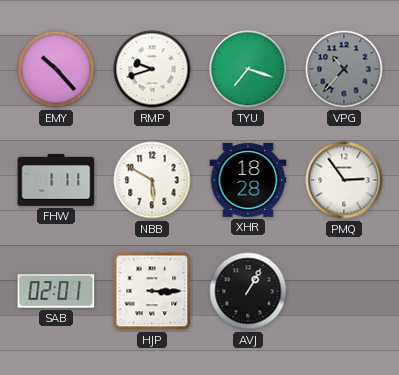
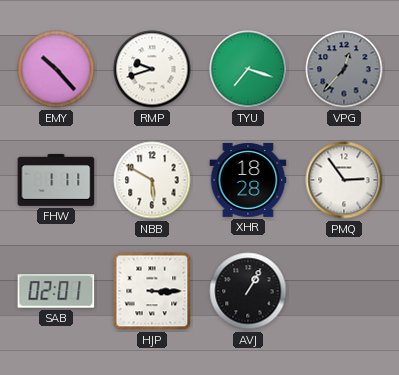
VPG: 10:37 -> 12:37 (344, 69)
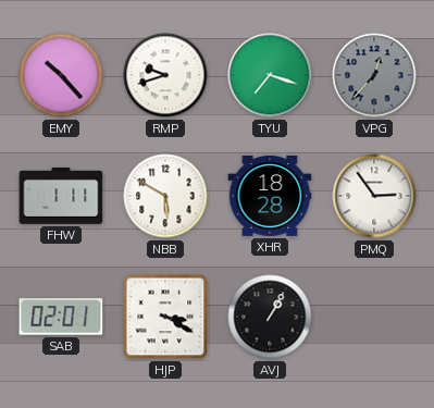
HJP: 3:15 -> 3:20 (165, 317)
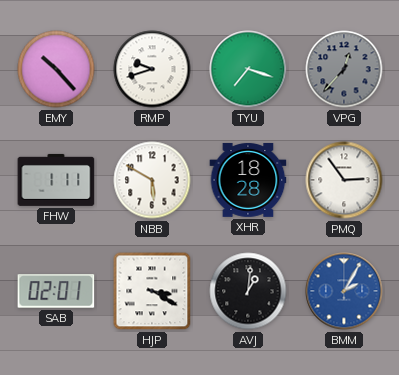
AVJ: 1:05 -> 1:01 (248, 291)
BMM: none -> 2:05 (344, 291)
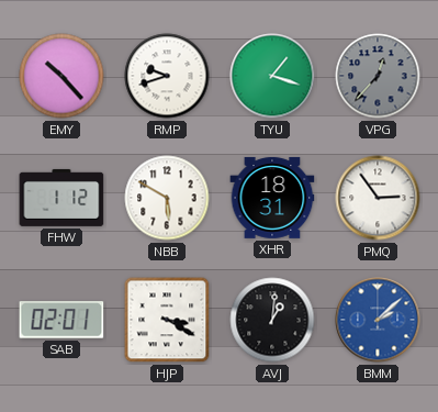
TYU: 7:18 -> 1:18 (272, 76)
FHW: 1:11 -> 1:12 (61, 198)
XHR: 18:28 -> 18:31 (272, 198)
BMM: 2:05 -> 2:08 (378, 320)
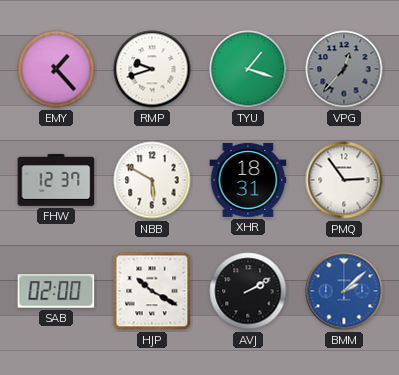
EMY: 10:23 -> 1:23 (56, 69)
FHW: 1:12 -> 12:37 (56, 180)
SAB: 02:01 -> 02:00 (56, 291)
HJP: 3:20 -> 10:20 (152, 291)
AVJ: 1:01 -> 2:10 (248, 291)
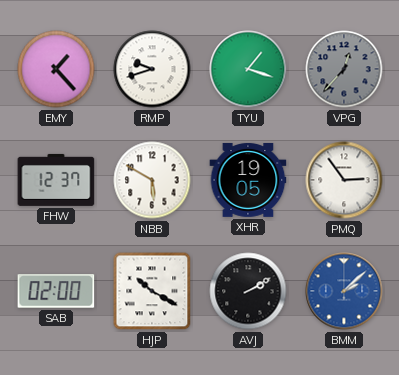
XHR: 18:31 -> 19:05 (248, 180)
